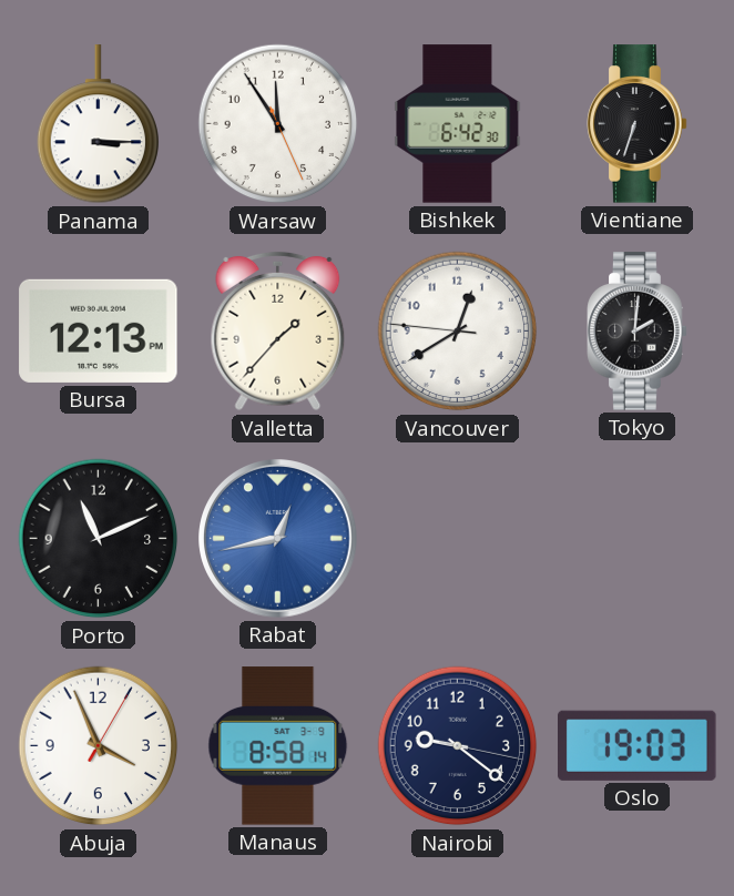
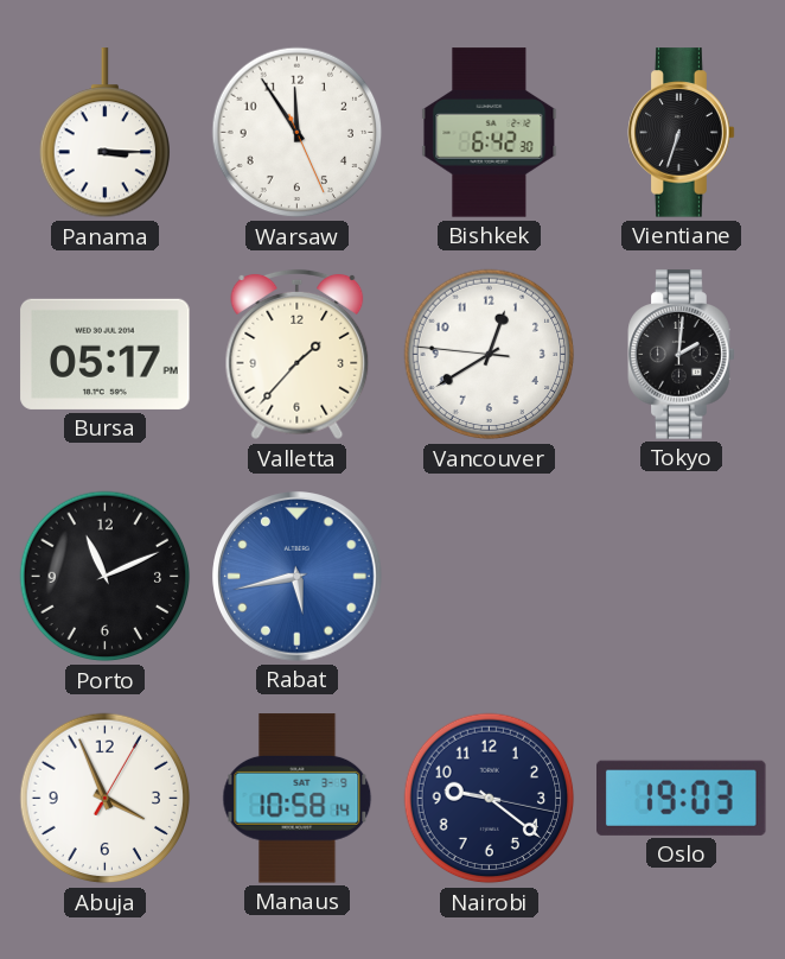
Bursa: 12:13 -> 05:17 (106, 354)
Rabat: 12:43 -> 5:43 (298, 577)
Manaus: 8:58 -> 10:58 (298, 799)
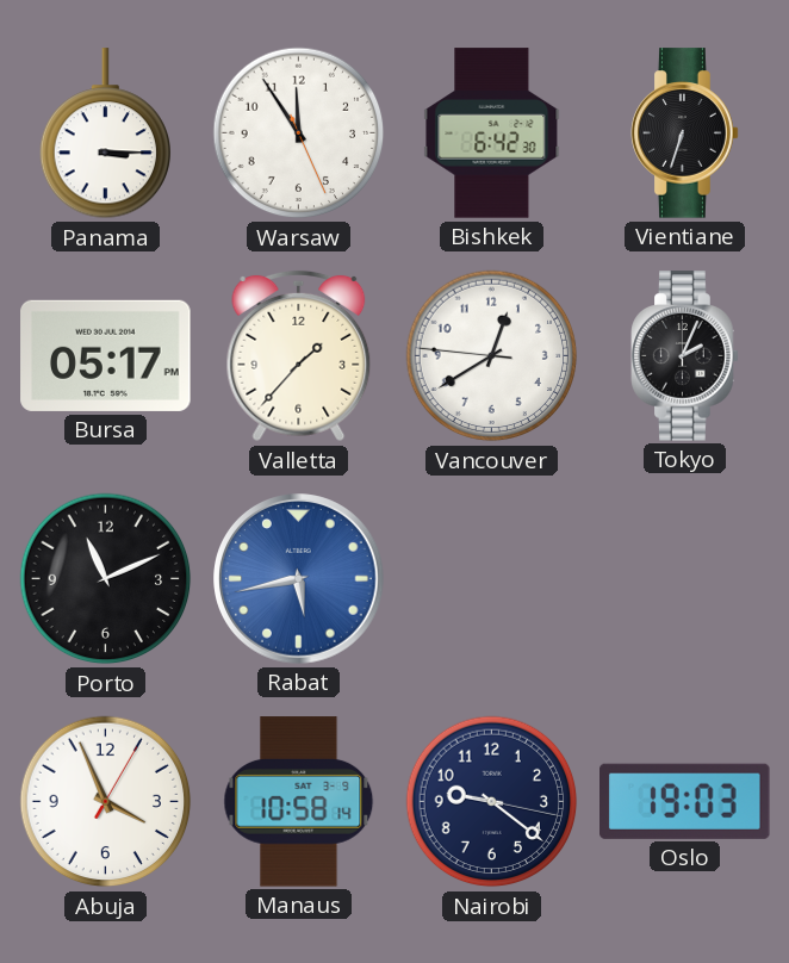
Tokyo: 2:01 -> 2:04 (685, 356)
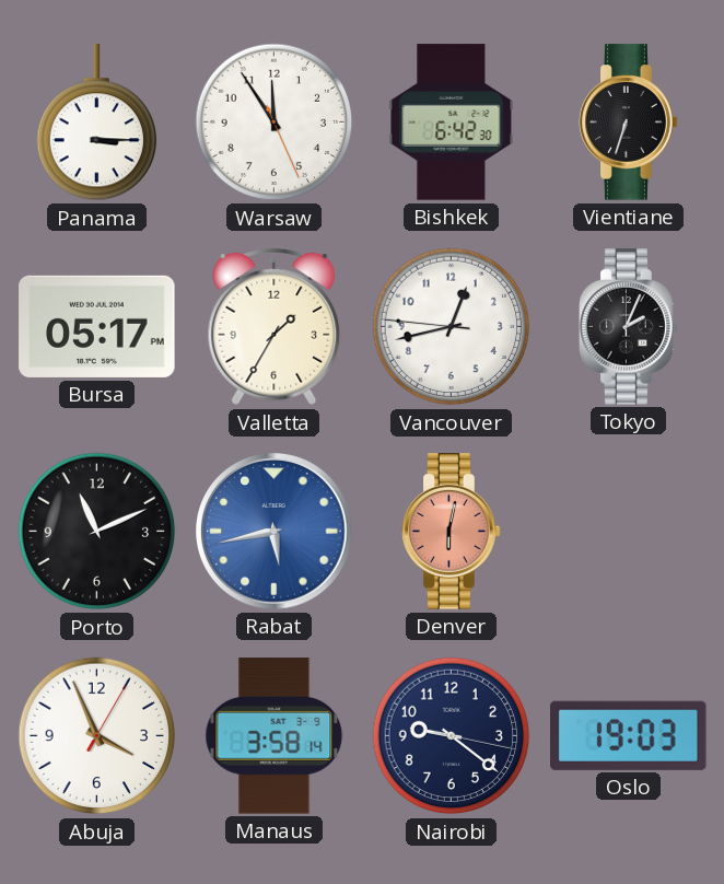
Valletta: 1:37 -> 1:35 (275, 327)
Vancouver: 12:39 -> 12:42 (452, 327)
Denver: none -> 6:02 (452, 532)
Manaus: 10:58 -> 3:58 (275, 736)
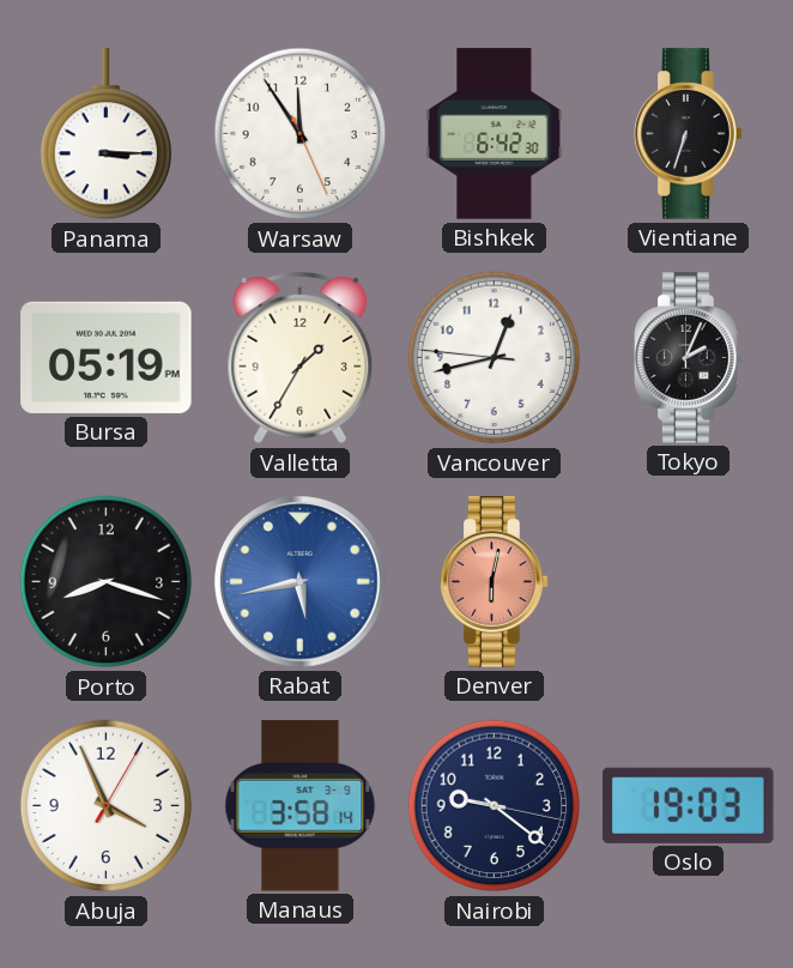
Bursa: 05:17 -> 05:19 (107, 357)
Porto: 11:11 -> 8:18 (107, 582)
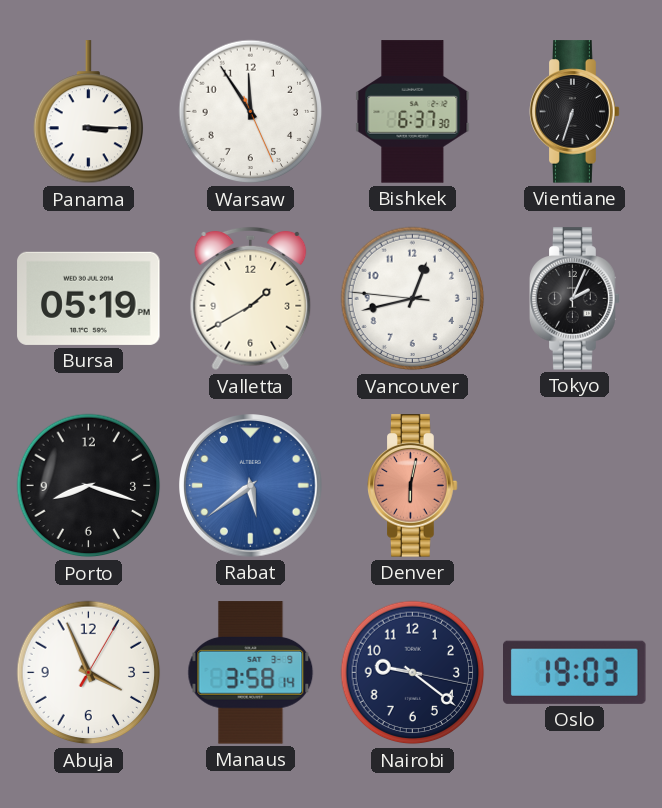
Bishkek: 6:42 -> 6:37 (413, 112)
Valletta: 1:35 -> 1:40 (251, 299)
Rabat: 5:43 -> 5:39 (251, 486)
